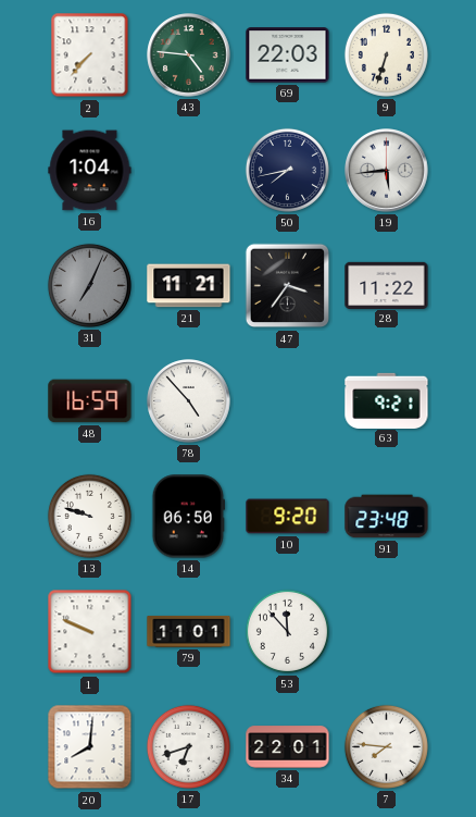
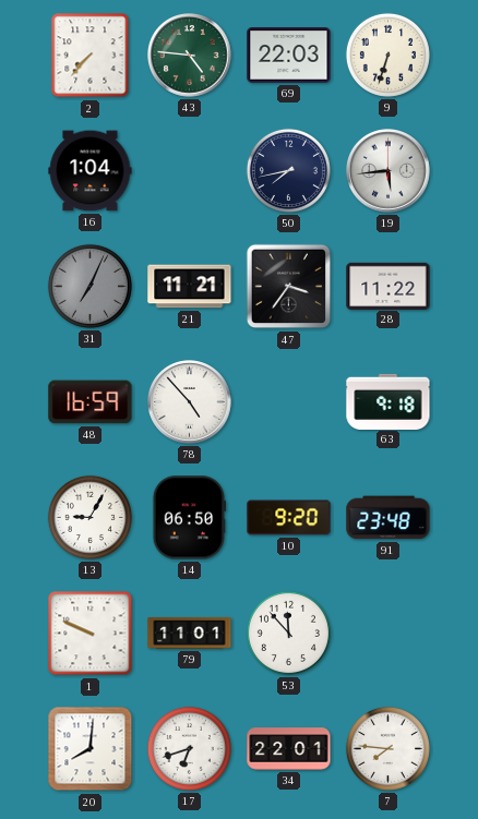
63: 9:21 -> 9:18 (389, 401)
13: 9:48 -> 9:05 (89, 517)
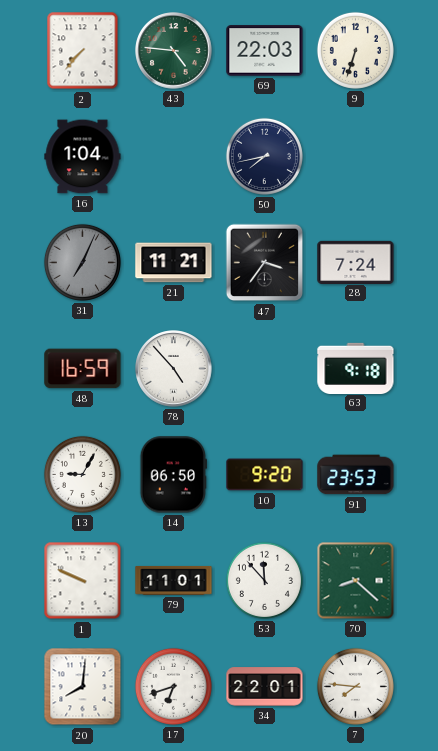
19: 5:44 -> none (389, 171)
28: 11:22 -> 7:24 (356, 262)
91: 23:48 -> 23:53 (356, 475)
70: none -> 8:22 (356, 581)
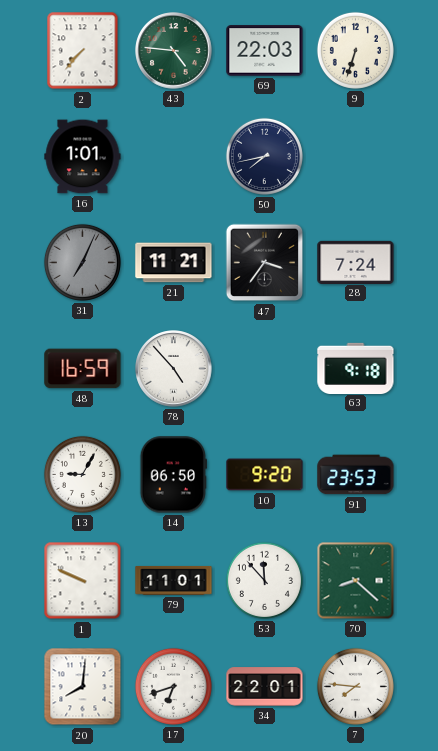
16: 1:04 -> 1:01 (83, 157)
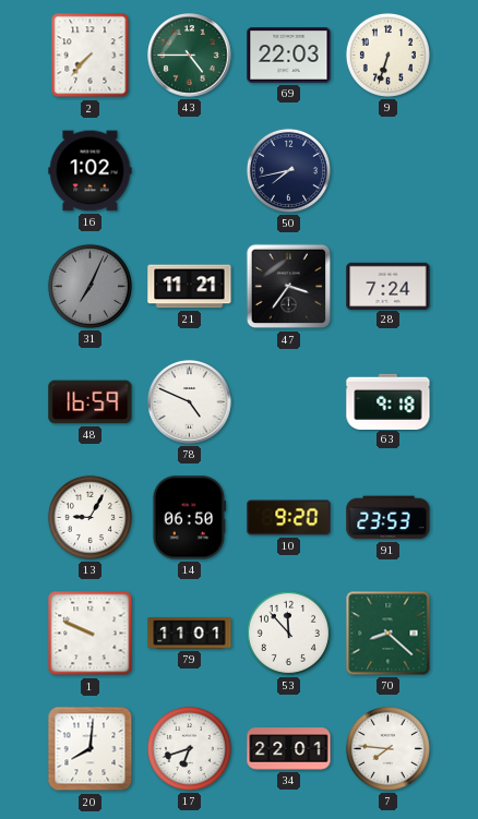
43: 4:46 -> 4:45 (190, 56)
16: 1:01 -> 1:02 (91, 171)
78: 4:53 -> 4:49 (190, 402)
